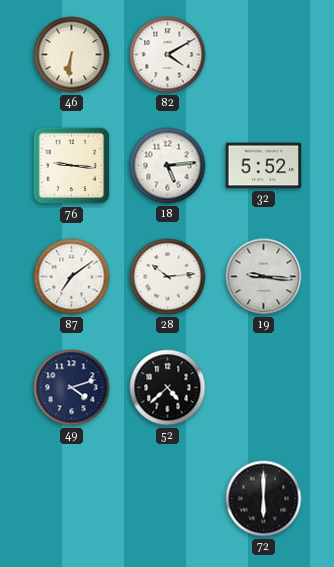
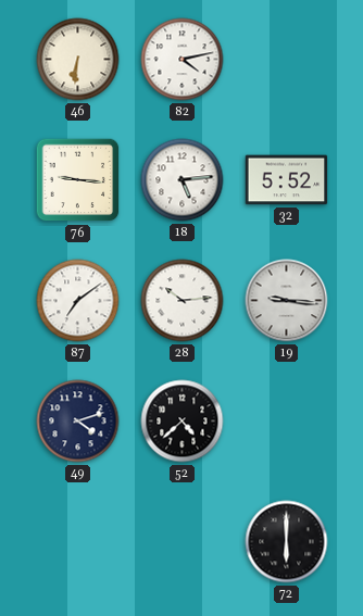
82: 4:10 -> 4:13 (183, 60)
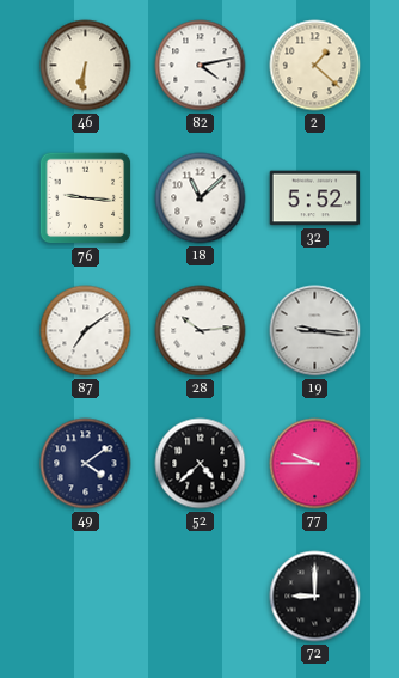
2: none -> 1:22 (315, 66)
18: 5:14 -> 11:08 (201, 198)
49: 4:12 -> 4:09 (86, 464)
77: none -> 9:45 (315, 464)
72: 6:00 -> 9:00 (315, 597)
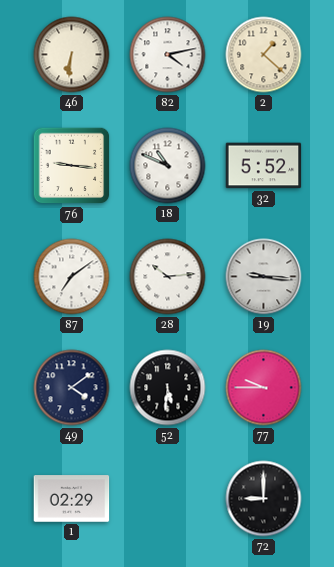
18: 11:08 -> 10:49 (168, 166)
52: 4:38 -> 5:31 (168, 388)
1: none -> 02:29 (72, 499)
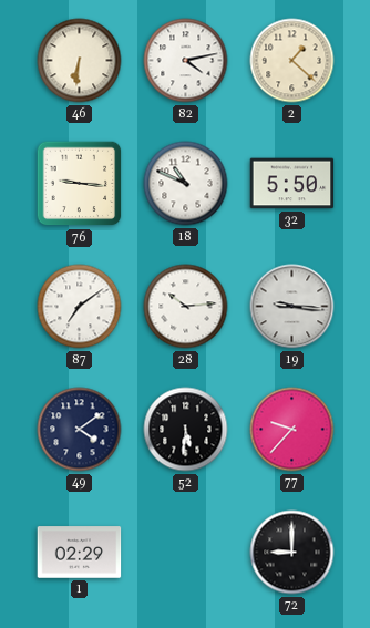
32: 5:52 -> 5:50 (292, 184)
77: 9:45 -> 9:37 (292, 430)
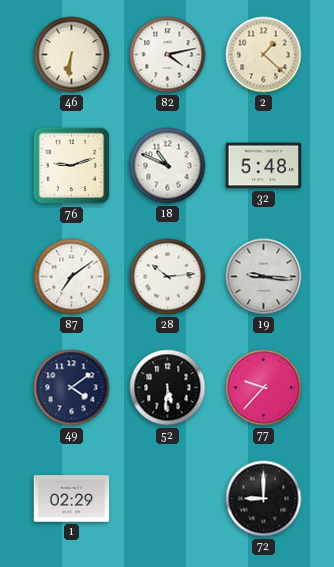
76: 9:16 -> 9:12 (72, 166)
32: 5:50 -> 5:48 (264, 166)
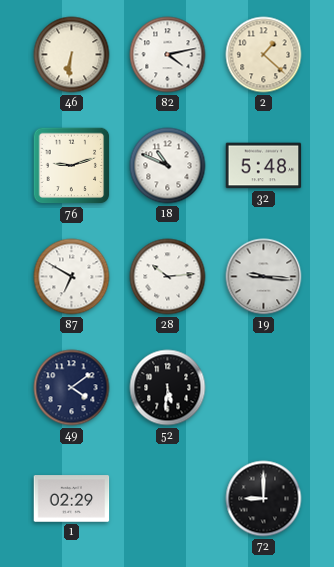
87: 7:09 -> 6:50 (72, 277)
77: 9:37 -> none (264, 388)
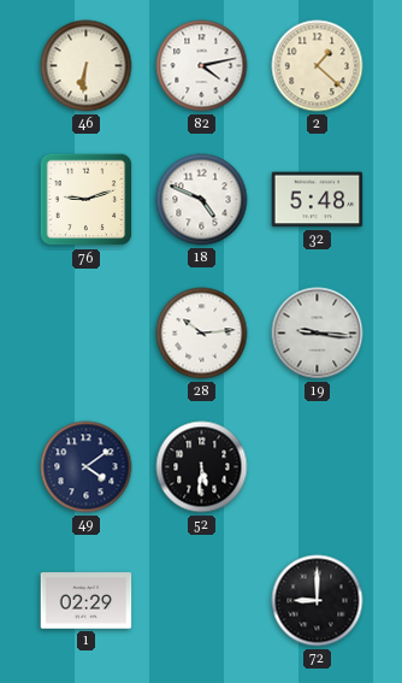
18: 10:49 -> 4:49 (202, 200)
87: 6:50 -> none (72, 277)
